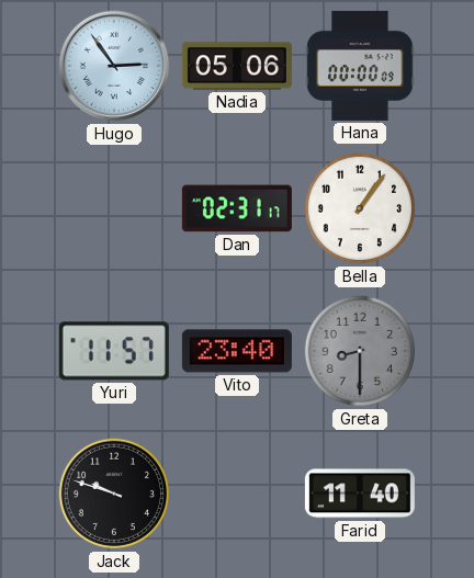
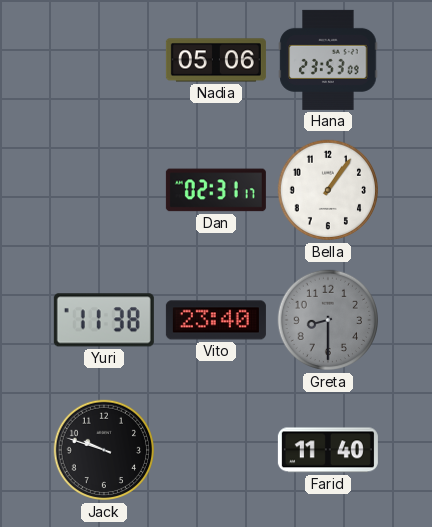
Hugo: 2:54 -> none (114, 66)
Hana: 00:00 -> 23:53 (328, 60)
Yuri: 11:57 -> 11:38 (104, 320)
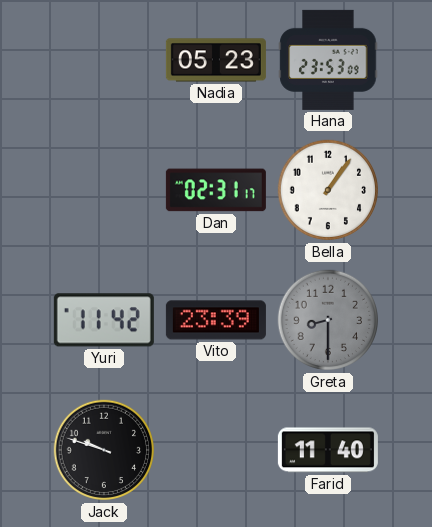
Nadia: 05:06 -> 05:23 (216, 60)
Yuri: 11:38 -> 11:42 (104, 320)
Vito: 23:40 -> 23:39 (216, 320)
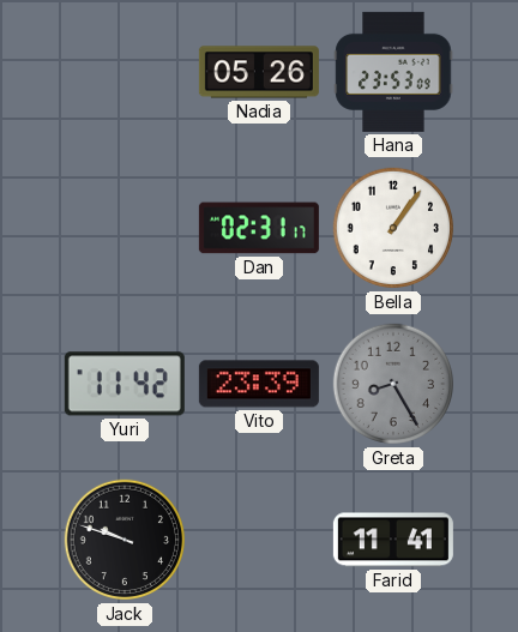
Nadia: 05:23 -> 05:26 (259, 72)
Greta: 8:30 -> 8:25 (393, 384)
Farid: 11:40 -> 11:41 (393, 540)
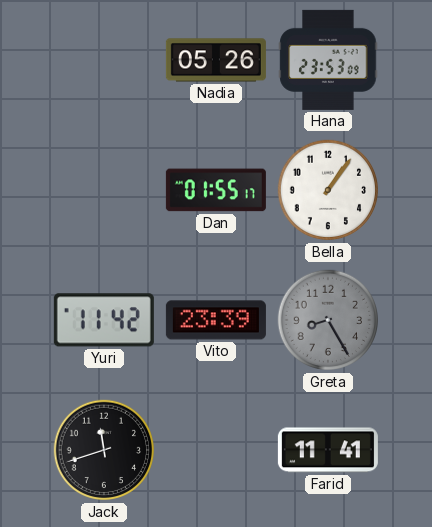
Dan: 02:31 -> 01:55 (216, 190)
Jack: 9:48 -> 11:42 (104, 450)
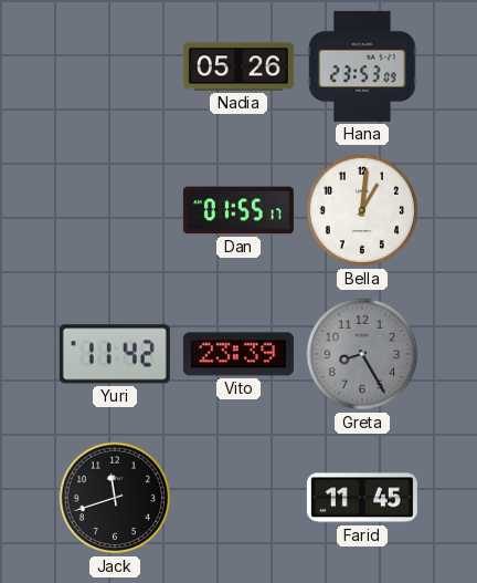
Bella: 1:06 -> 1:01 (362, 210)
Farid: 11:41 -> 11:45 (362, 498)
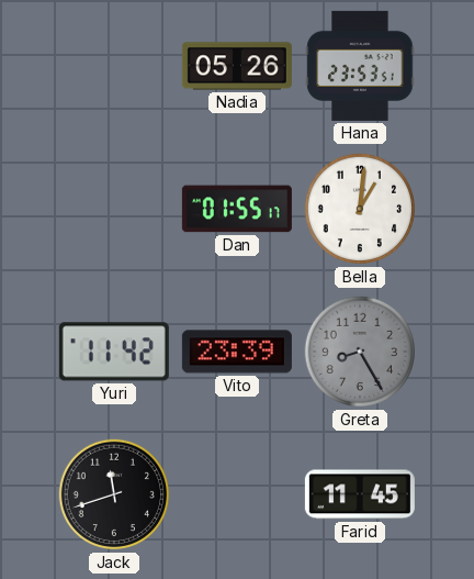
Hana: 23:53:09 -> 23:53:51 (360, 66)
